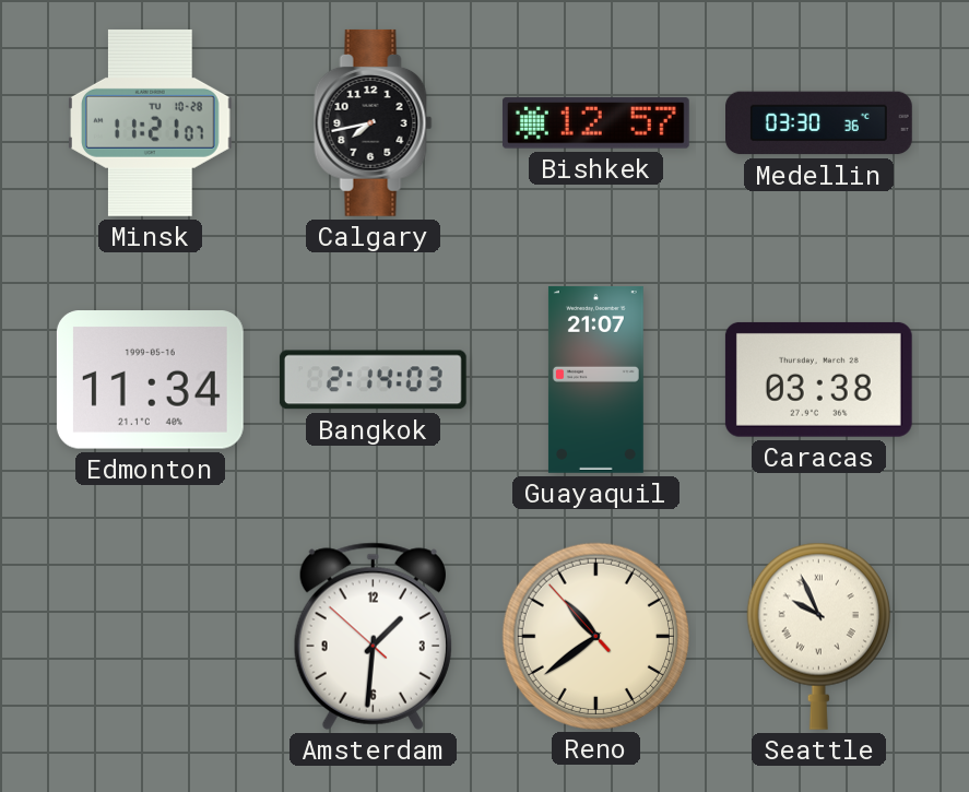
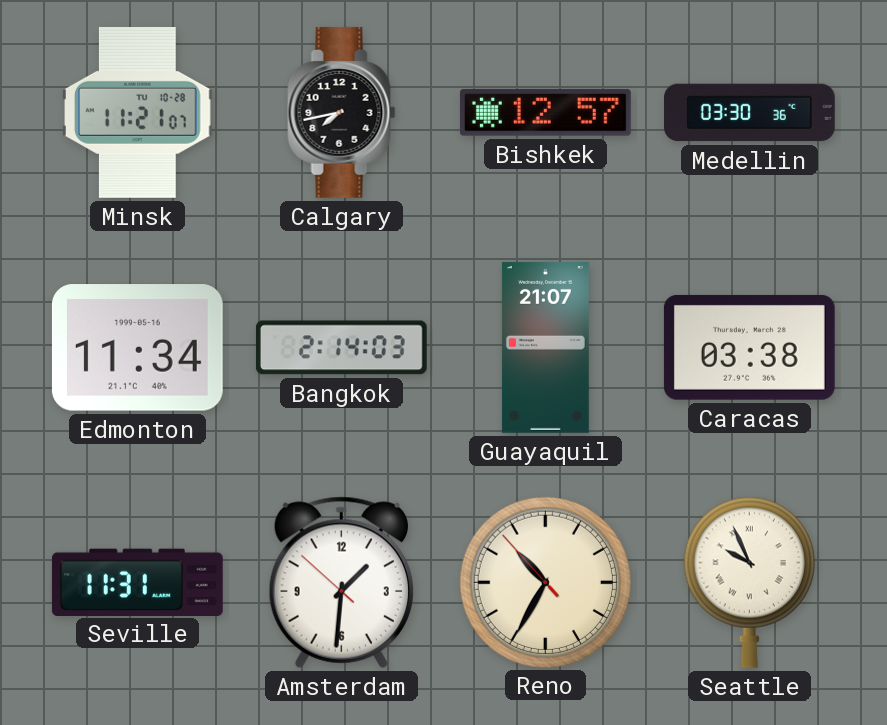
Seville: none -> 11:31 (137, 582)
Reno: 10:38 -> 10:34 (545, 582)
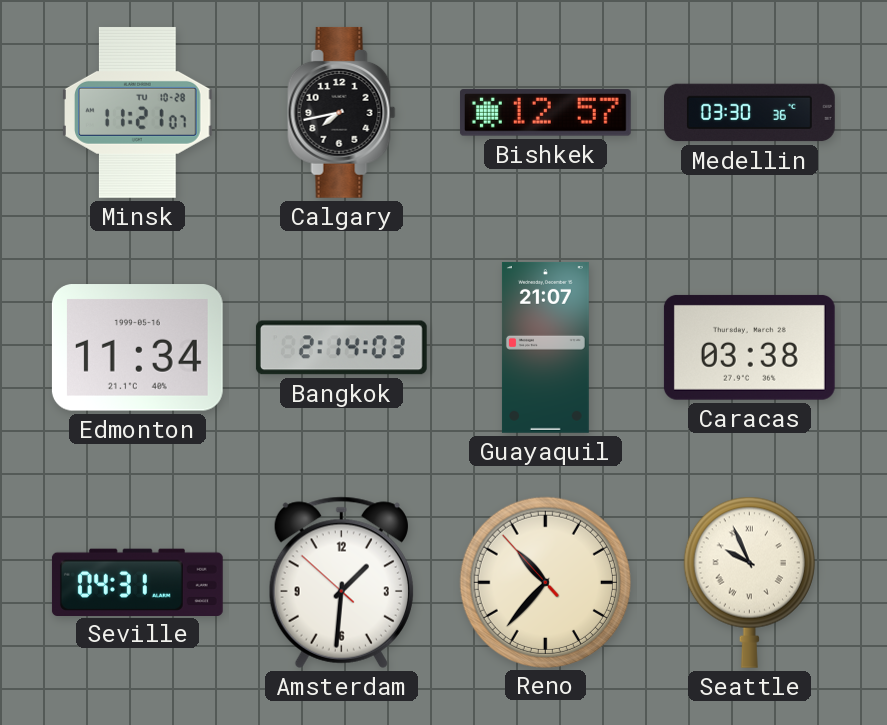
Seville: 11:31 -> 04:31 (137, 582)
Reno: 10:34 -> 10:36 (545, 582)
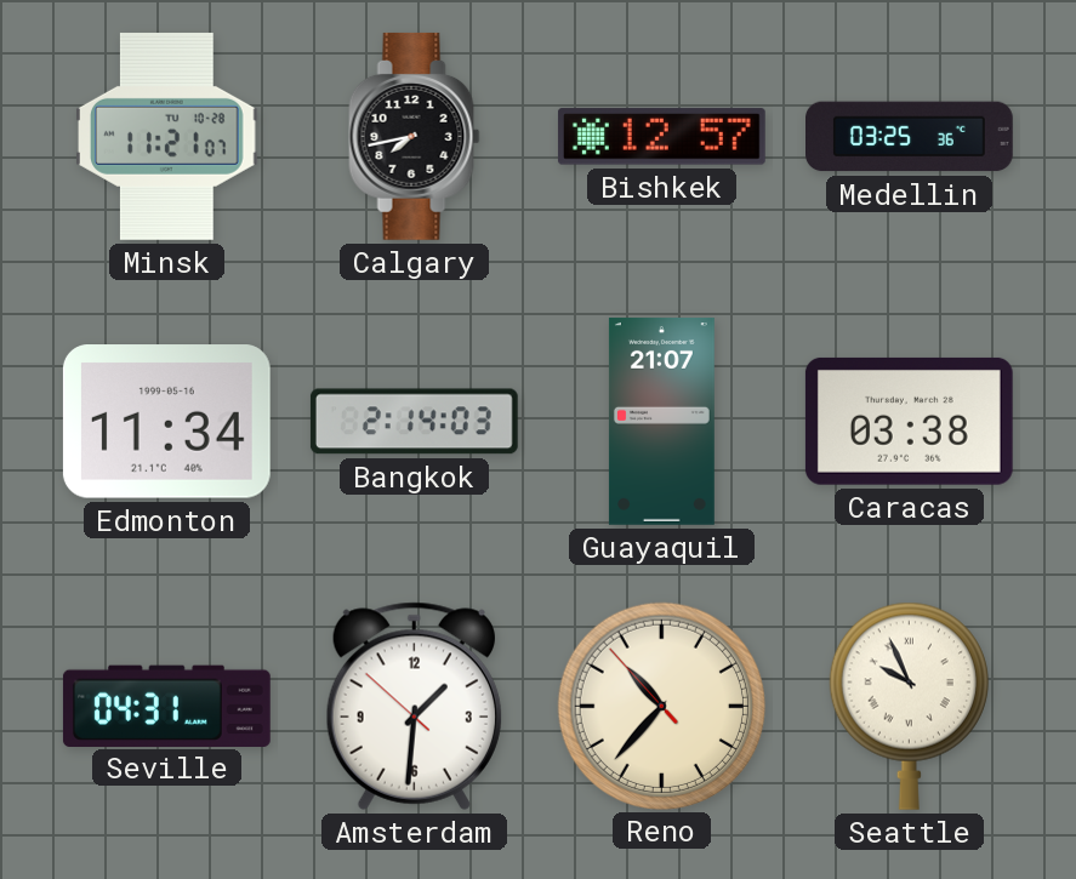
Medellin: 03:30 -> 03:25 (910, 137)
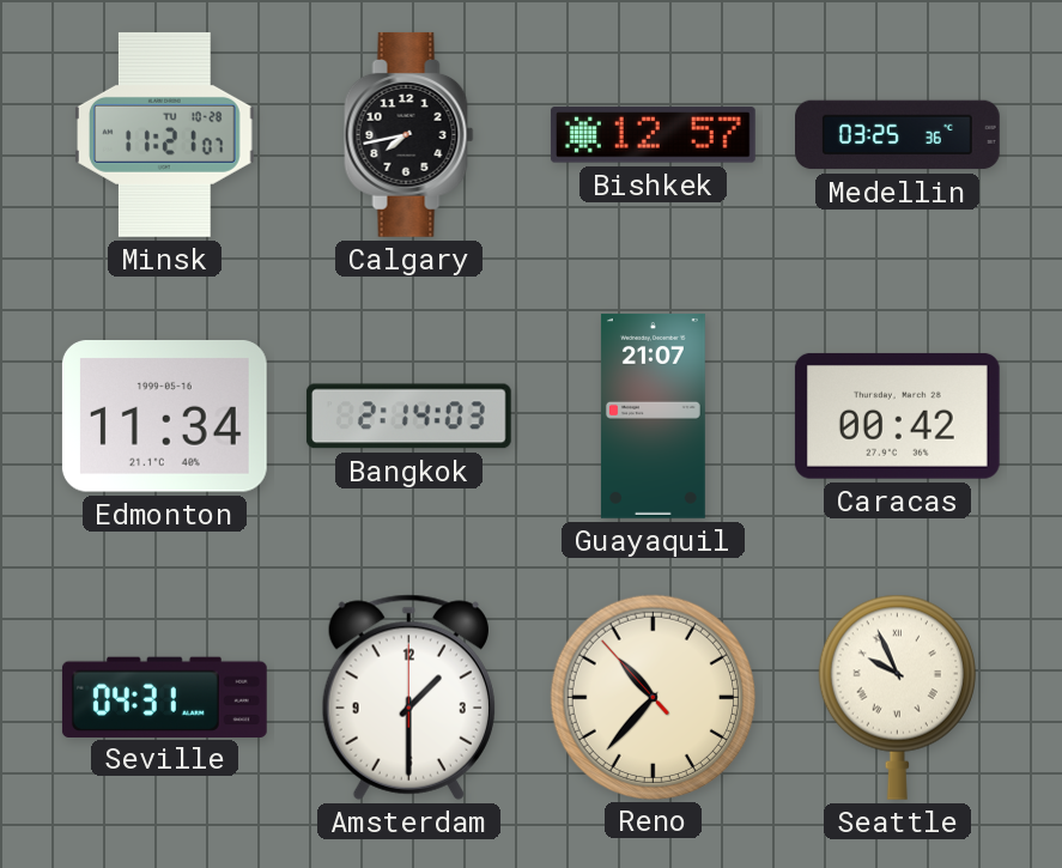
Caracas: 03:38 -> 00:42 (897, 415)
Amsterdam: 1:30:52 -> 1:30:00 (408, 697)
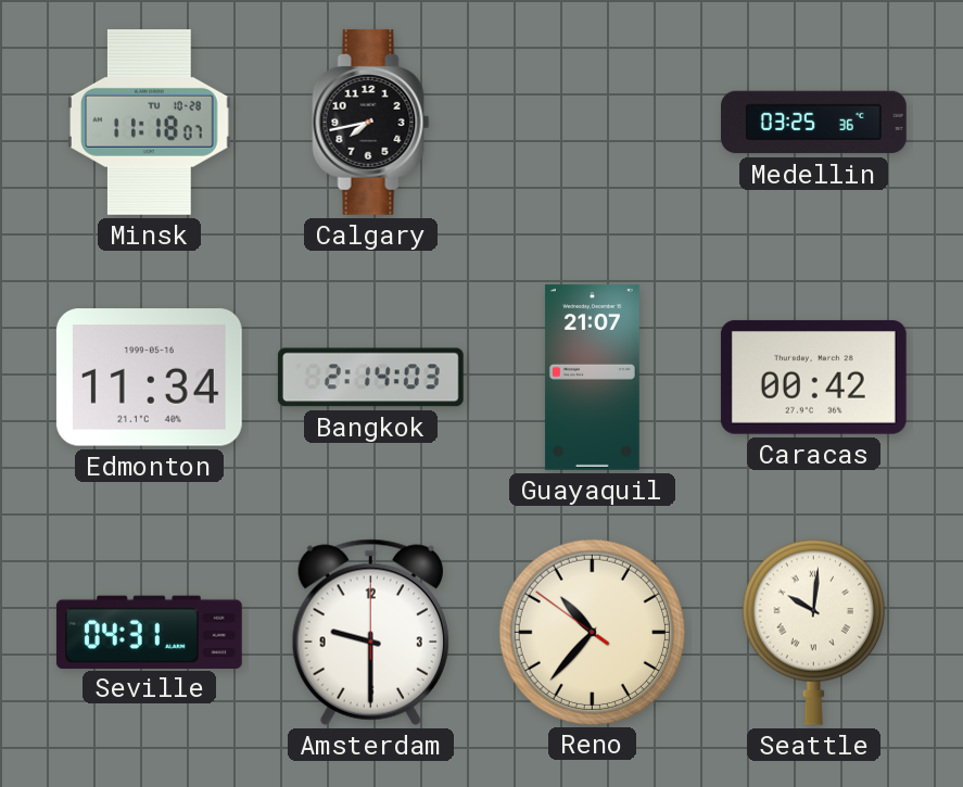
Minsk: 11:21 -> 11:18 (150, 122)
Bishkek: 12:57 -> none (653, 135)
Amsterdam: 1:30 -> 9:30 (370, 632)
Reno: 10:36:53 -> 10:36:51 (592, 632)
Seattle: 9:56 -> 10:01 (813, 632)
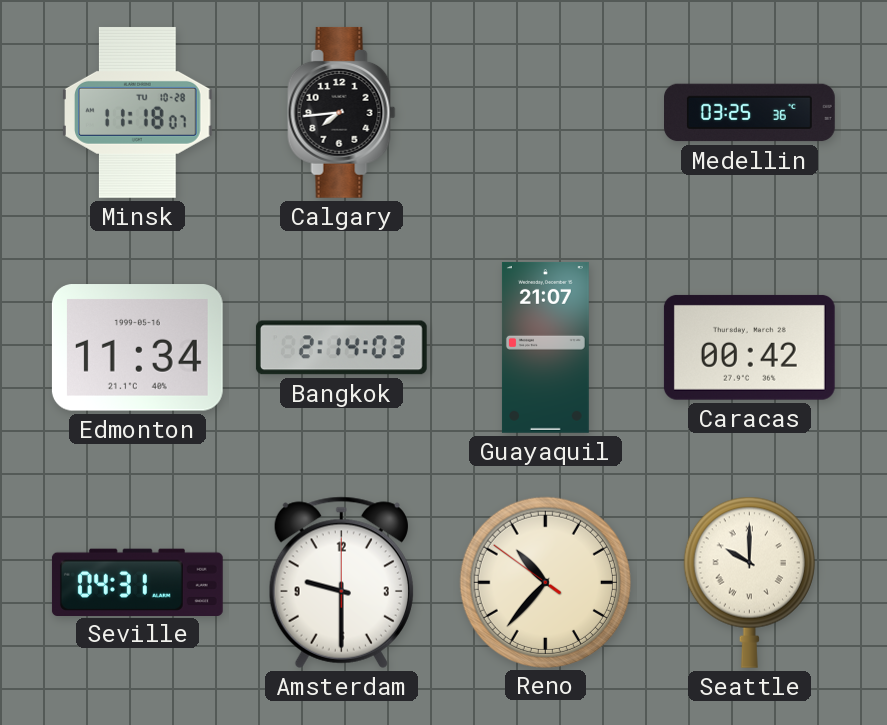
Calgary: 7:43 -> 7:44 (342, 112)
Seattle: 10:01 -> 10:00 (749, 582)
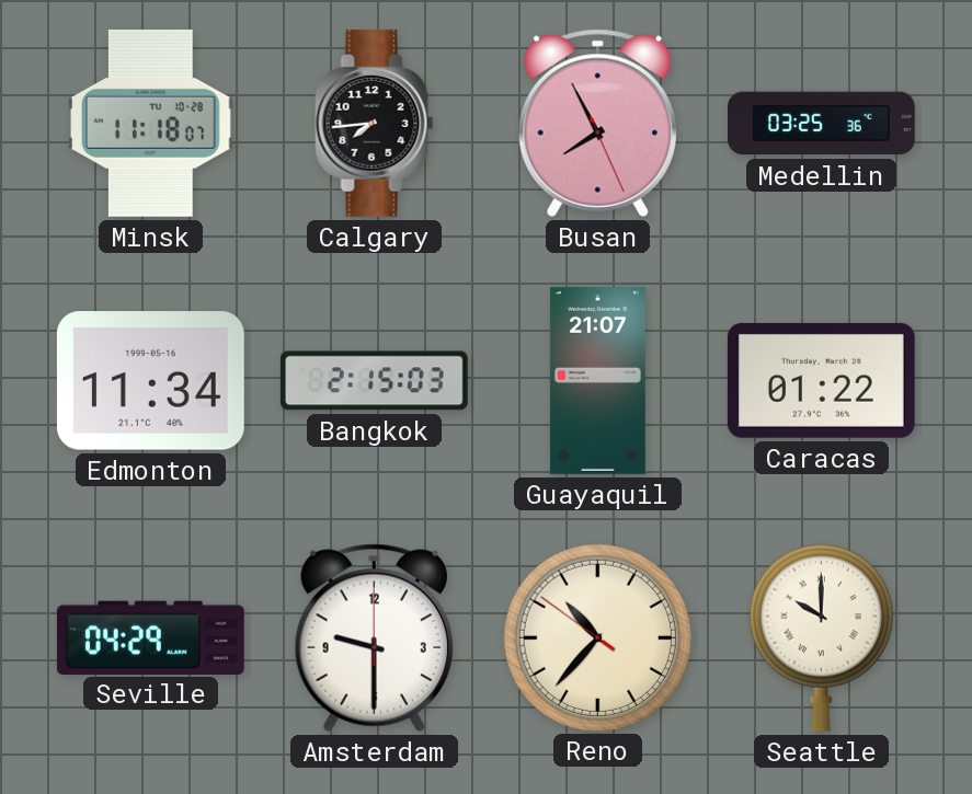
Busan: none -> 7:55 (597, 123)
Bangkok: 2:14 -> 2:15 (374, 381)
Caracas: 00:42 -> 01:22 (821, 380)
Seville: 04:31 -> 04:29 (150, 637)
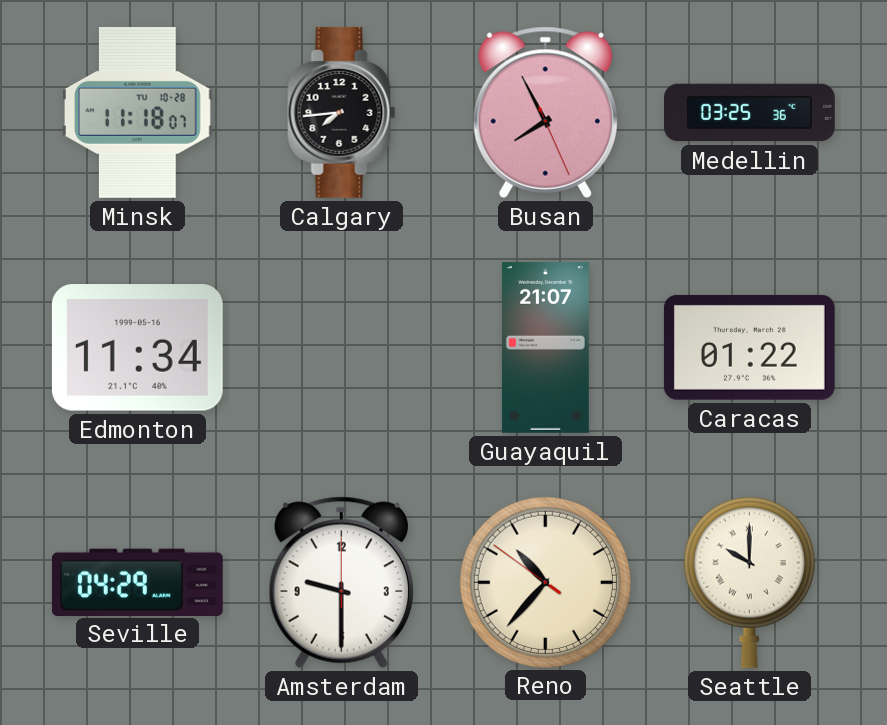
Bangkok: 2:15 -> none (374, 381)
